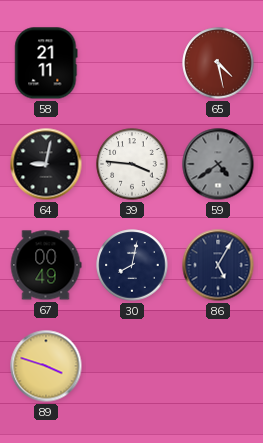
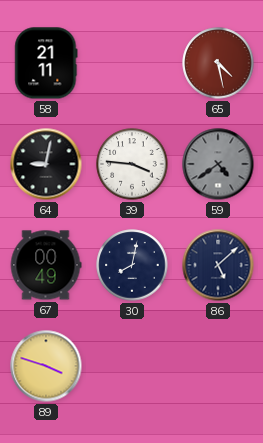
86: 5:05 -> 5:08 (218, 265)
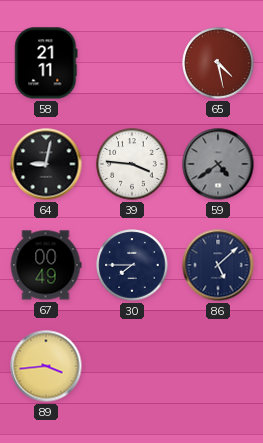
30: 8:02 -> 7:45 (132, 265)
89: 3:48 -> 3:44 (46, 366)
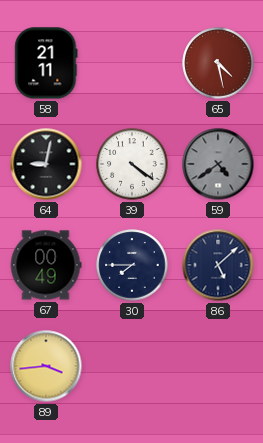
39: 3:46 -> 4:21 (132, 164)
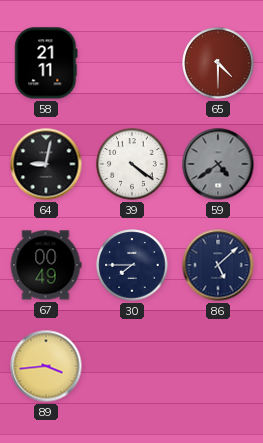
65: 4:28 -> 4:30 (218, 63)
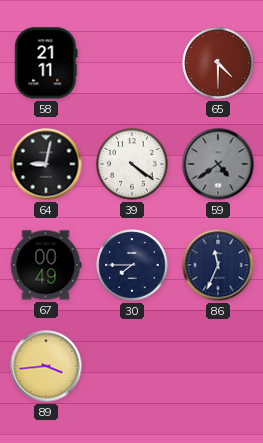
86: 5:08 -> 11:34 (218, 265)
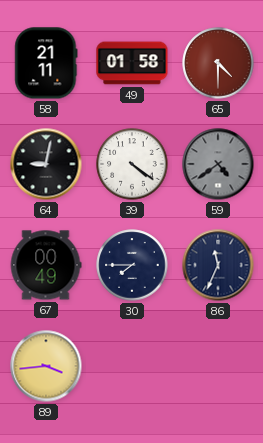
49: none -> 01:58 (132, 63)
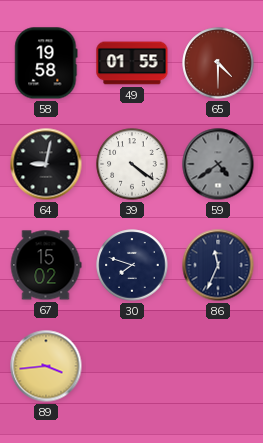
58: 21:11 -> 19:58 (46, 63)
49: 01:58 -> 01:55 (132, 63)
67: 00:49 -> 15:02 (46, 265)
30: 7:45 -> 7:48 (132, 265)
